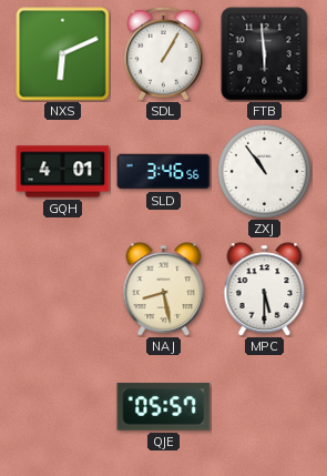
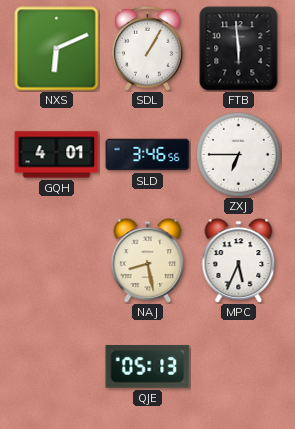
ZXJ: 10:54 -> 6:45 (238, 154)
MPC: 5:30 -> 5:34 (239, 261)
QJE: 05:57 -> 05:13 (148, 367)
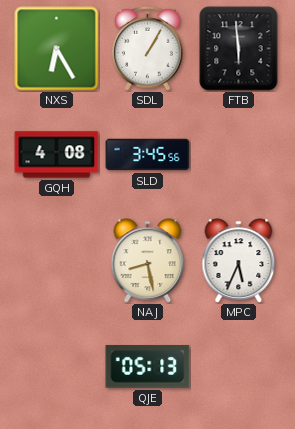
NXS: 6:11 -> 6:25 (57, 49)
GQH: 4:01 -> 4:08 (57, 155)
SLD: 3:46 -> 3:45 (148, 155)
ZXJ: 6:45 -> none (238, 154)
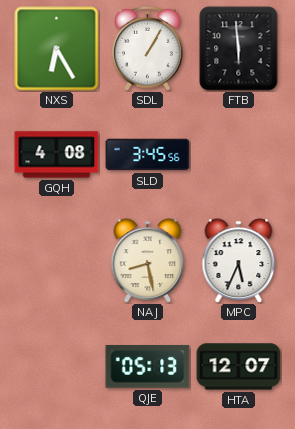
HTA: none -> 12:07 (239, 367)
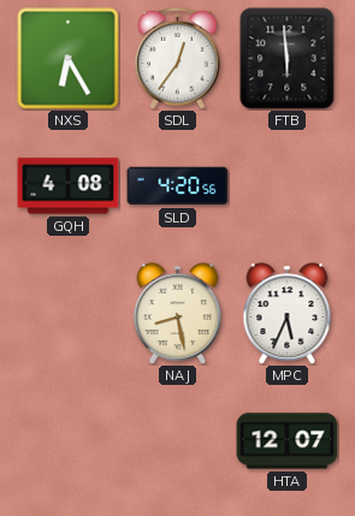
SDL: 1:05 -> 12:36 (178, 58)
SLD: 3:45 -> 4:20 (178, 186)
QJE: 05:13 -> none (148, 367)
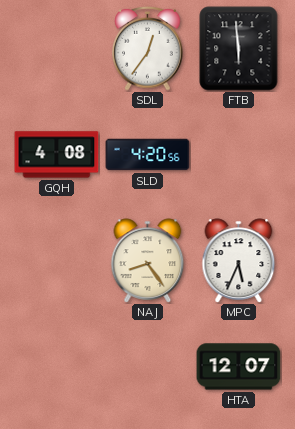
NXS: 6:25 -> none (69, 59)
NAJ: 8:28 -> 8:24 (148, 261)
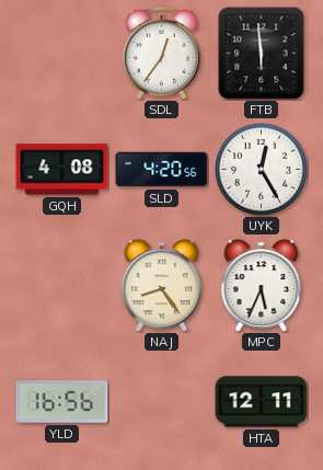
UYK: none -> 12:25 (261, 169)
YLD: none -> 16:56 (62, 402)
HTA: 12:07 -> 12:11 (262, 402)
